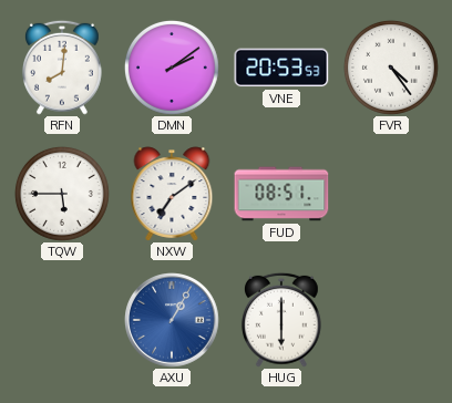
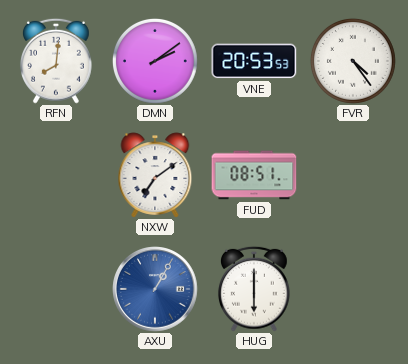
TQW: 5:45 -> none (62, 194)
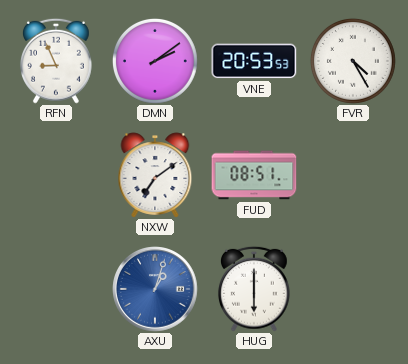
RFN: 8:01 -> 8:56 (56, 61)
FVR: 4:24 -> 4:25 (353, 61)
AXU: 1:05 -> 1:03 (155, 289)
